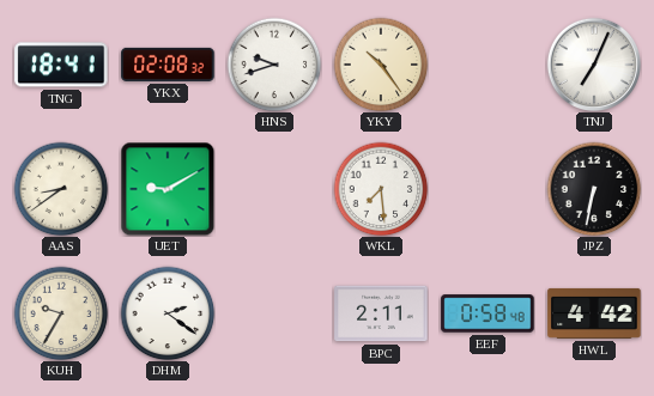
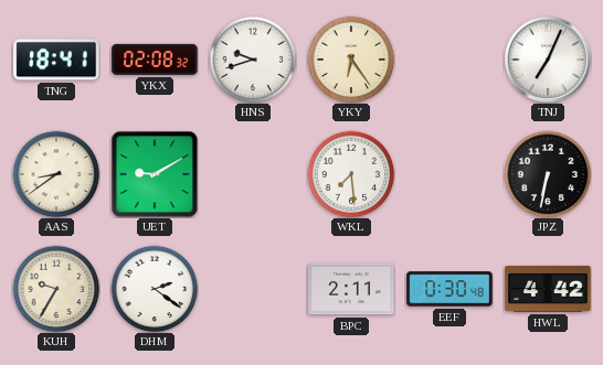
YKY: 10:24 -> 6:24 (351, 60)
EEF: 0:58 -> 0:30 (449, 289)
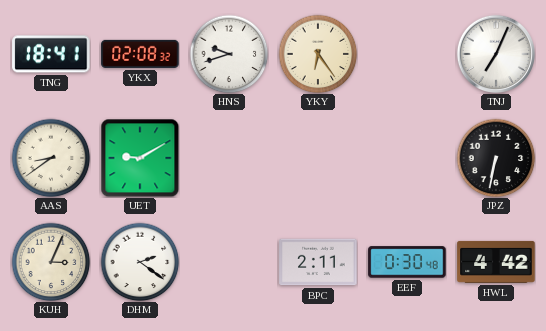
WKL: 7:29 -> none (351, 174)
KUH: 9:35 -> 3:04 (51, 262)
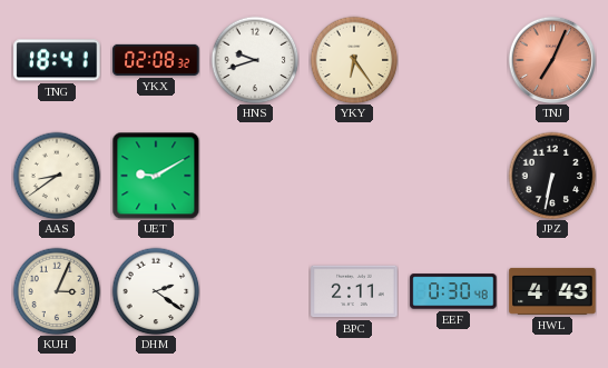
TNJ dial: white -> salmon (551, 59)
HWL: 4:42 -> 4:43 (552, 291)
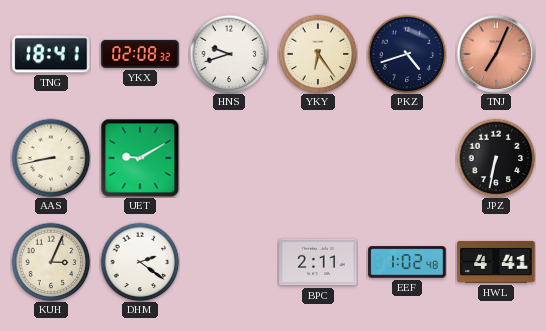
PKZ: none -> 4:42 (407, 54)
AAS: 8:39 -> 8:43 (51, 158)
EEF: 0:30 -> 1:02 (407, 262)
HWL: 4:43 -> 4:41 (496, 262)
